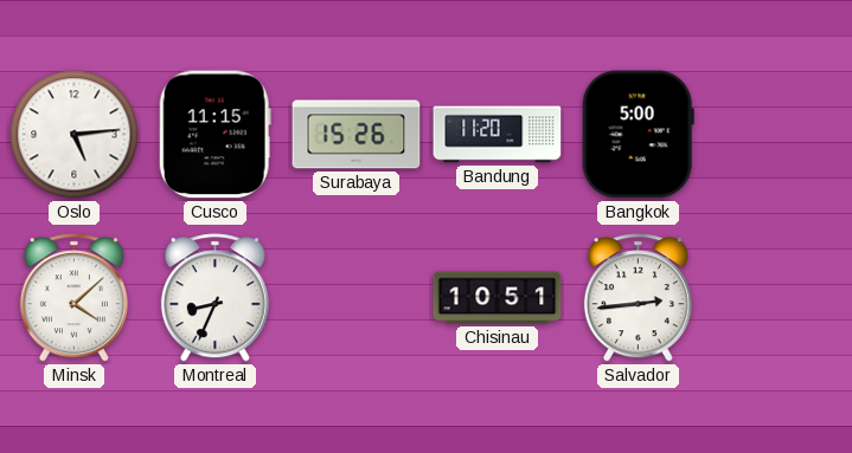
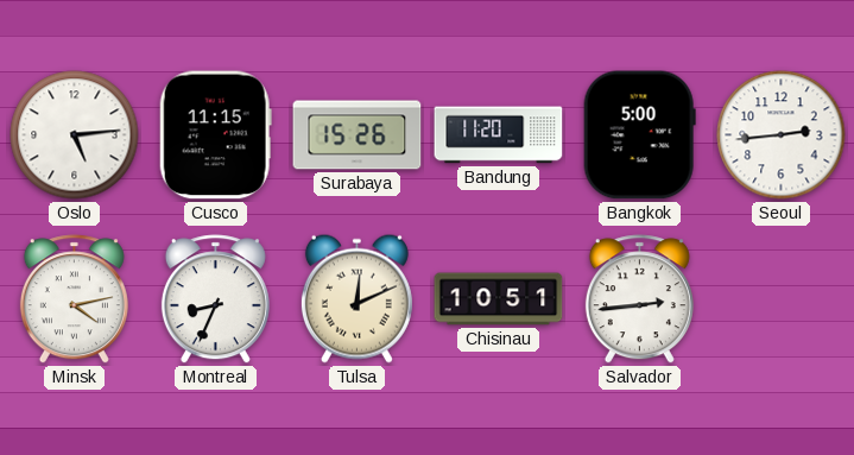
Seoul: none -> 2:44 (782, 135)
Minsk: 4:08 -> 4:13 (74, 299)
Tulsa: none -> 12:11 (356, 298)
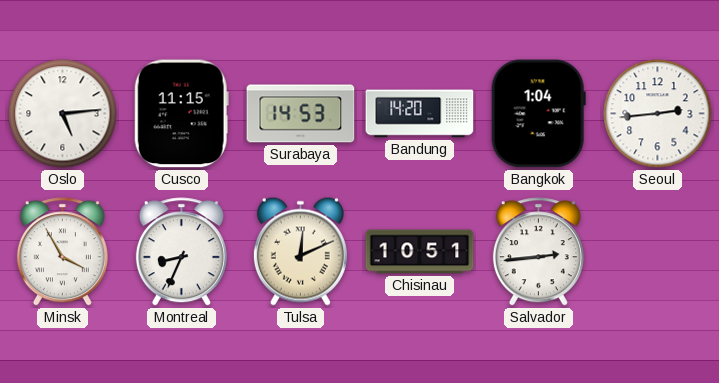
Surabaya: 15:26 -> 14:53 (301, 114)
Bandung: 11:20 -> 14:20 (420, 114)
Bangkok: 5:00 -> 1:04 (538, 114)
Minsk: 4:13 -> 3:55 (62, 252)
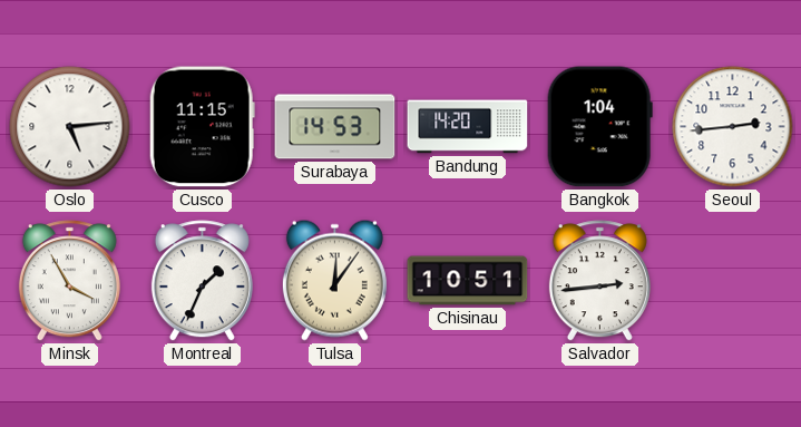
Montreal: 8:34 -> 1:34 (202, 281)
Tulsa: 12:11 -> 12:06 (334, 280)
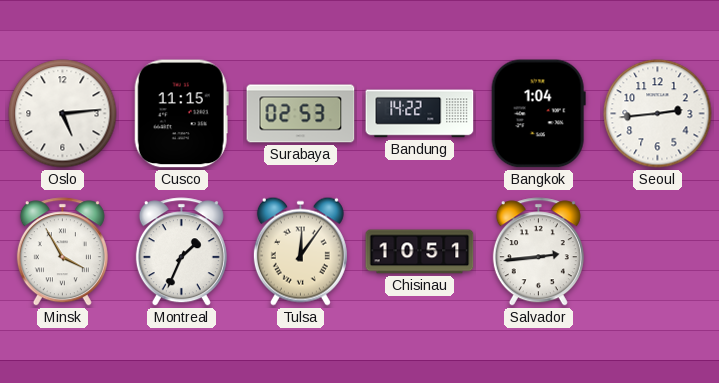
Surabaya: 14:53 -> 02:53 (301, 114)
Bandung: 14:20 -> 14:22 (420, 114)
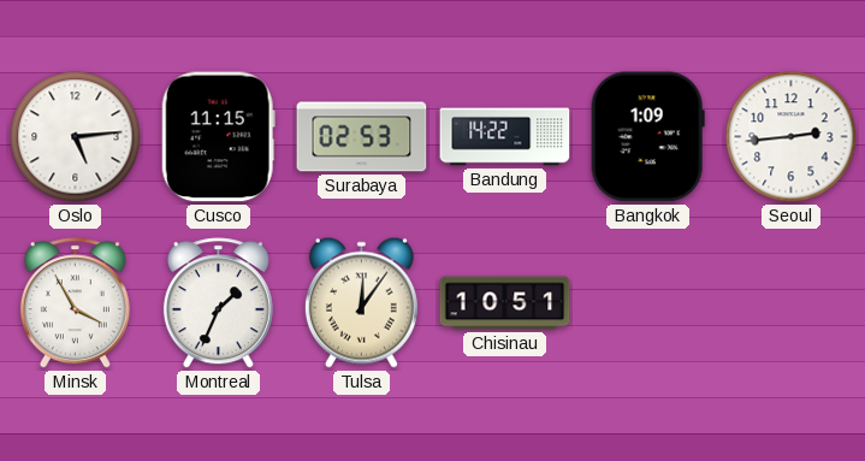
Bangkok: 1:04 -> 1:09 (647, 137)
Salvador: 2:44 -> none (538, 252)
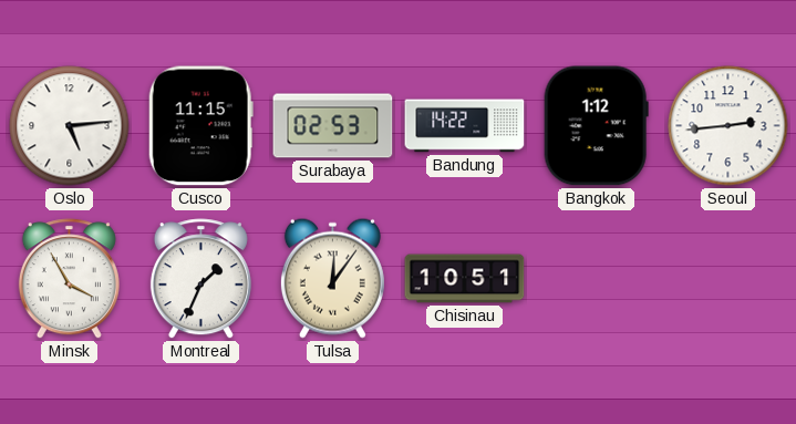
Bangkok: 1:09 -> 1:12 (596, 126)
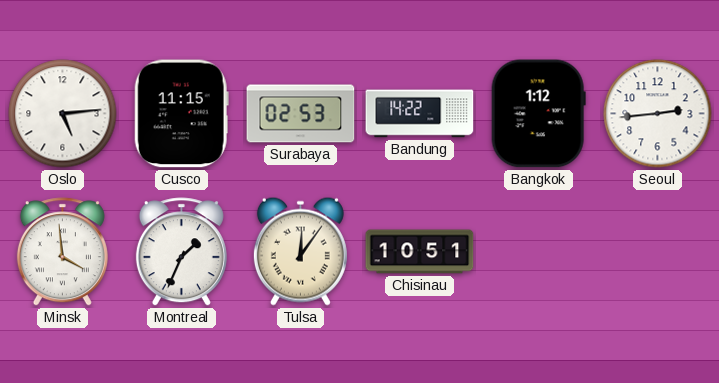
Minsk: 3:55 -> 3:59 (62, 252)
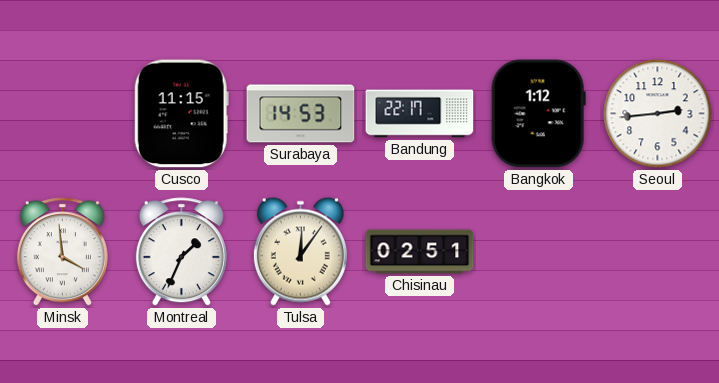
Oslo: 5:14 -> none (63, 114)
Surabaya: 02:53 -> 14:53 (301, 114)
Bandung: 14:22 -> 22:17 (420, 114)
Chisinau: 10:51 -> 02:51 (420, 252)
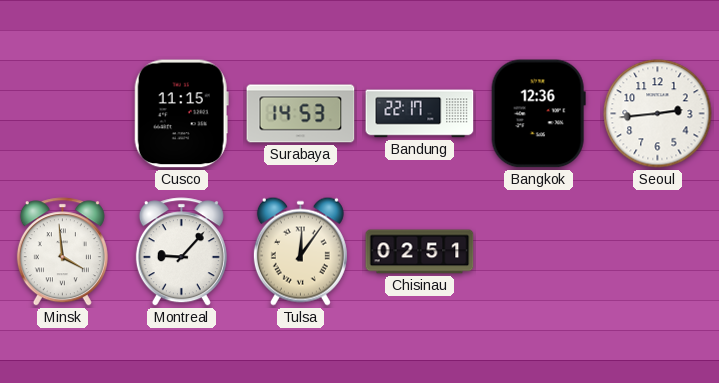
Bangkok: 1:12 -> 12:36 (538, 114)
Montreal: 1:34 -> 9:07 (181, 252)
